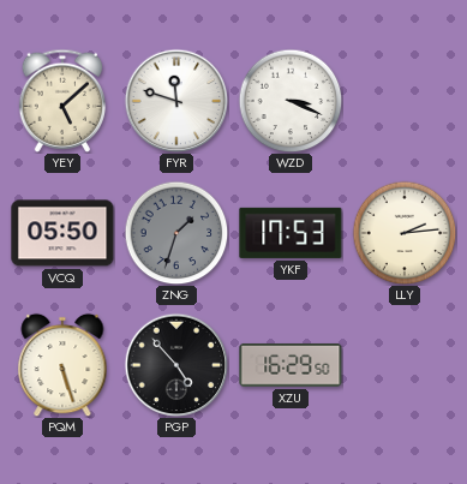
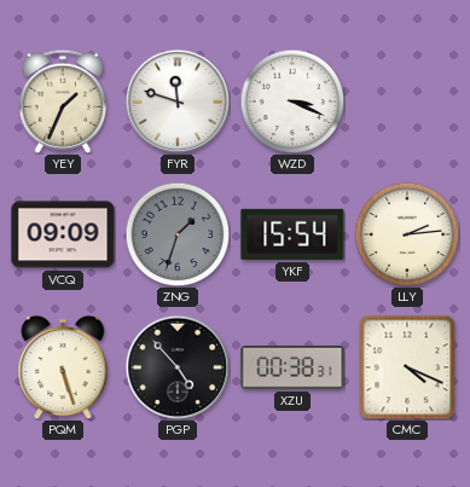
YEY: 5:08 -> 1:34 (63, 102)
VCQ: 05:50 -> 09:09 (63, 234)
YKF: 17:53 -> 15:54 (292, 234)
XZU: 16:29 -> 00:38 (292, 367)
CMC: none -> 4:19 (407, 367)
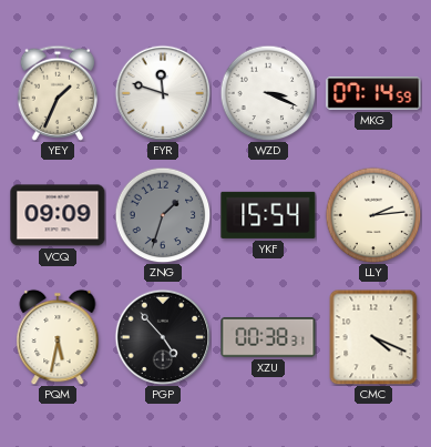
MKG: none -> 07:14 (373, 93)
PQM: 5:27 -> 5:32 (58, 337)
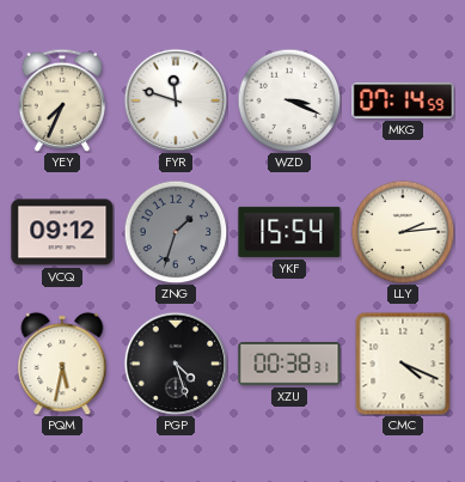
YEY: 1:34 -> 7:34 (62, 100)
VCQ: 09:09 -> 09:12 (62, 232)
PGP: 4:53 -> 4:27 (176, 364)
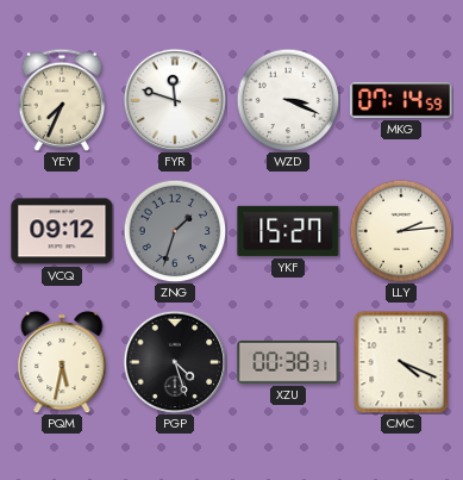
YKF: 15:54 -> 15:27 (288, 231)
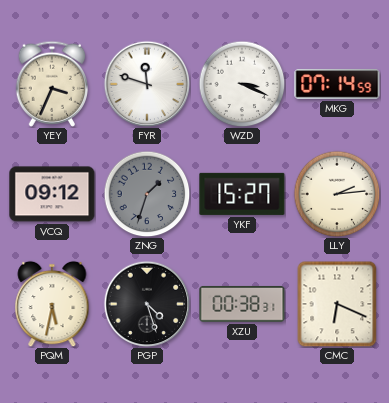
YEY: 7:34 -> 3:34 (52, 84)
CMC: 4:19 -> 6:19 (337, 304)
